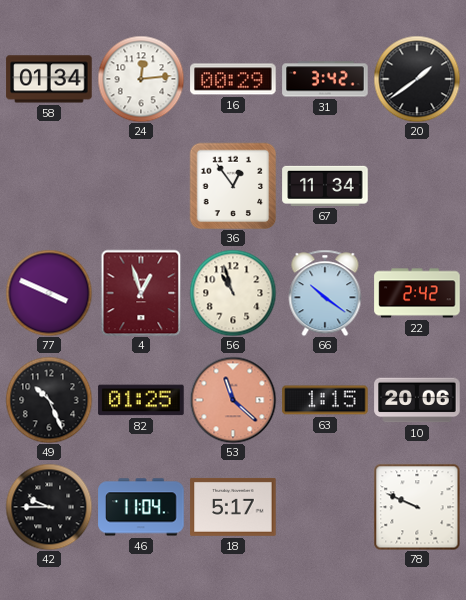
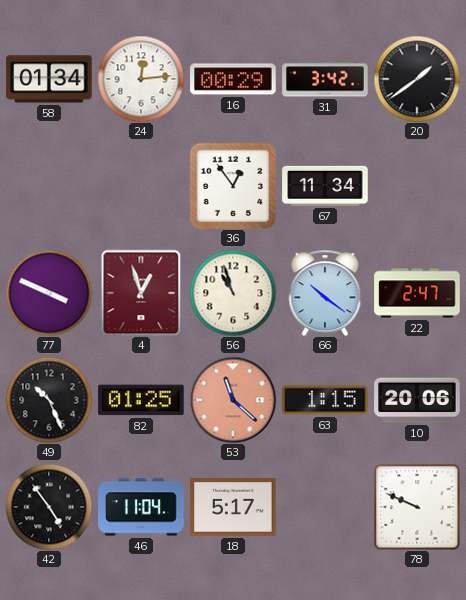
22: 2:42 -> 2:47 (417, 293)
42: 9:45 -> 4:54 (49, 507)
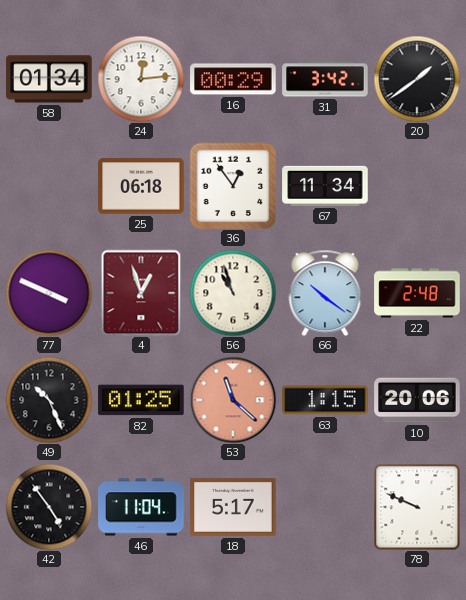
25: none -> 06:18 (141, 186)
22: 2:47 -> 2:48 (417, 293)
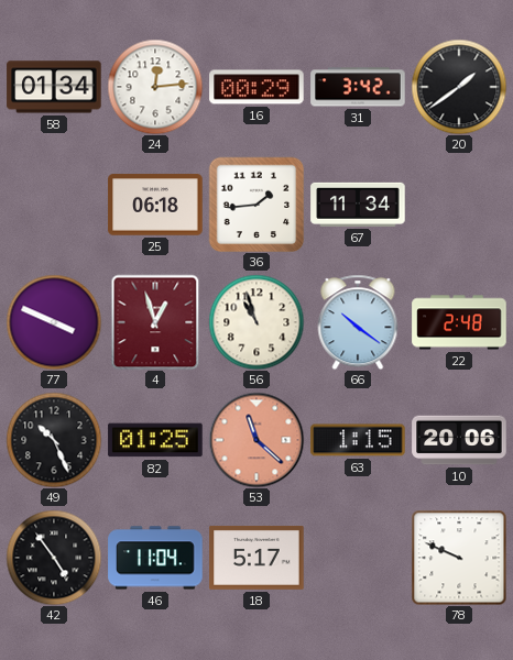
36: 12:54 -> 1:44 (256, 205)
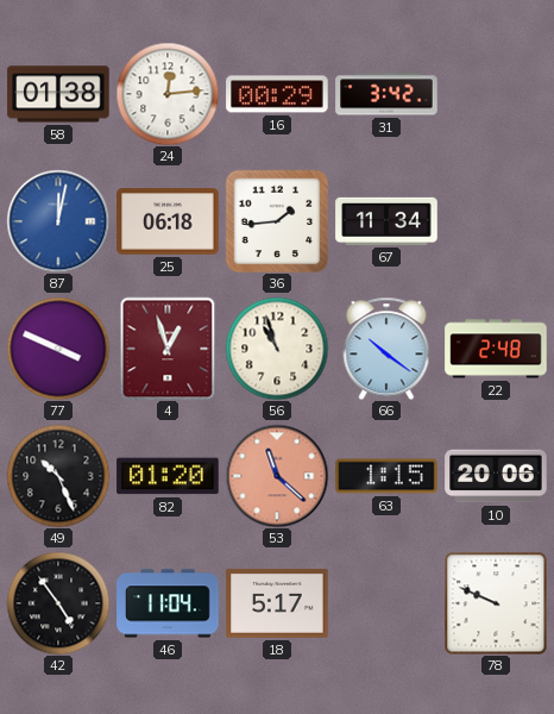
58: 01:34 -> 01:38 (58, 94)
20: 1:39 -> none (459, 87)
87: none -> 12:02 (58, 221)
82: 01:25 -> 01:20 (168, 476)
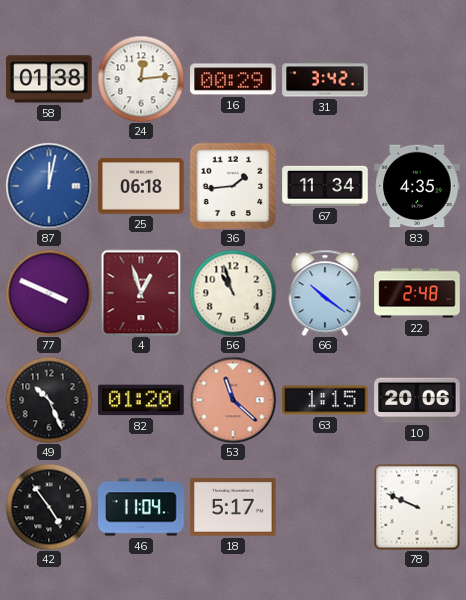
83: none -> 4:35 (417, 186)
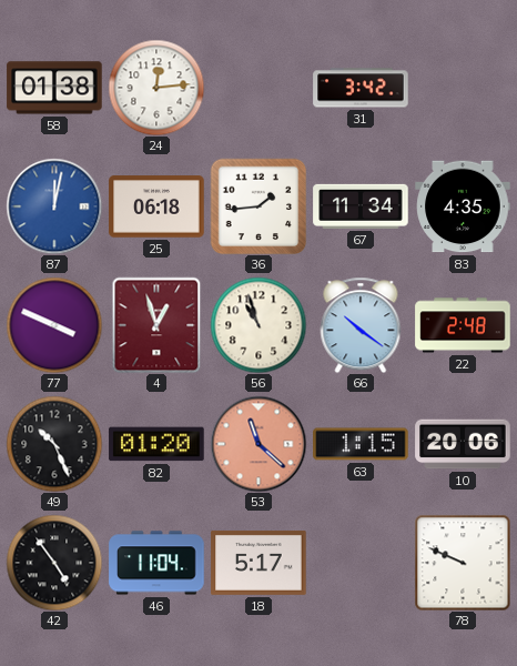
16: 00:29 -> none (233, 79)
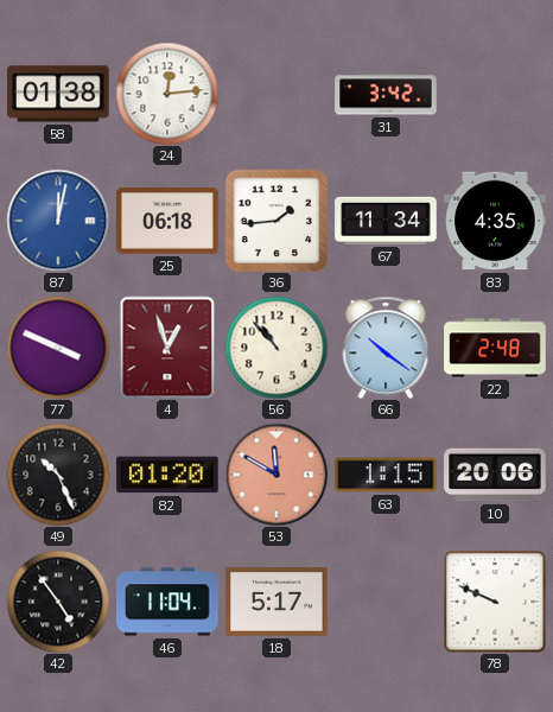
56: 10:57 -> 10:53 (276, 348)
53: 11:22 -> 11:50 (276, 475)
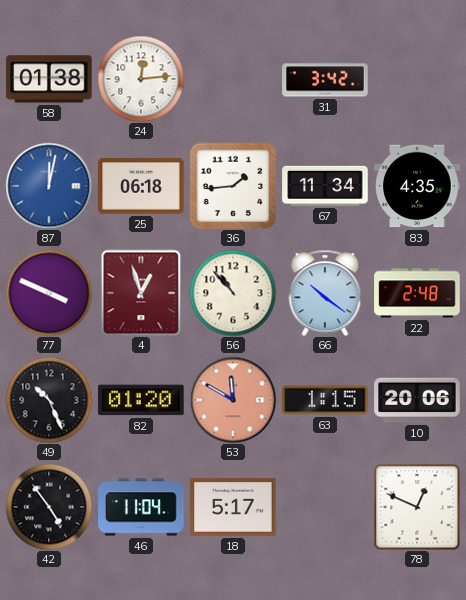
78: 9:49 -> 12:49 (417, 507)
